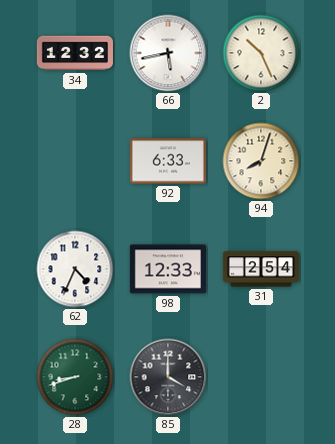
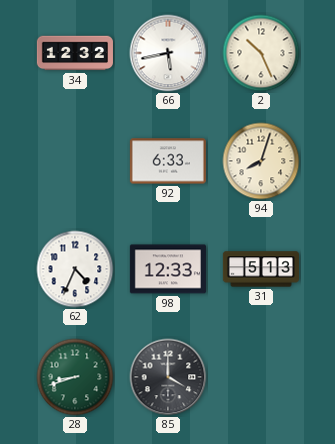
31: 2:54 -> 5:13 (261, 269)
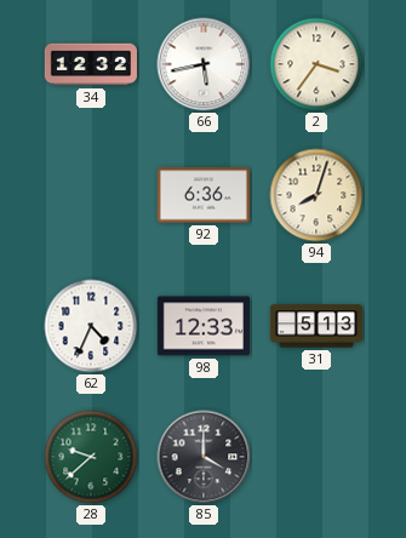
2: 10:26 -> 3:36 (316, 64)
92: 6:33 -> 6:36 (204, 195)
28: 8:42 -> 9:38 (91, 457)
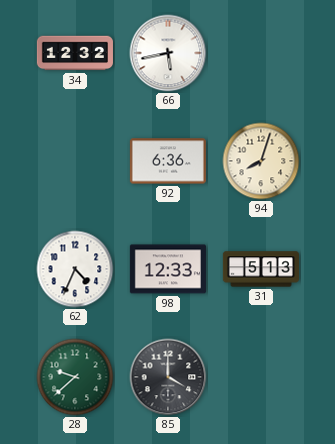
2: 3:36 -> none (316, 64)
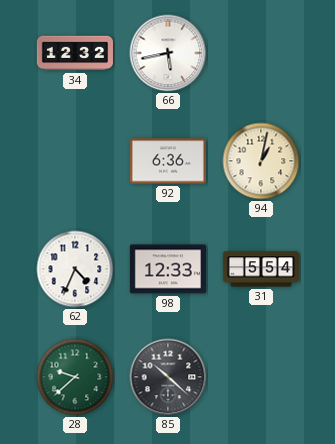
94: 8:03 -> 1:02 (261, 161)
31: 5:13 -> 5:54 (261, 269)
85: 4:00 -> 10:22 (168, 377)
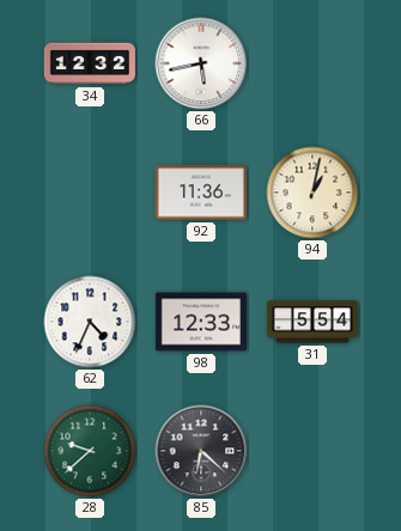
92: 6:36 -> 11:36 (201, 193)
85: 10:22 -> 6:22 (201, 451)
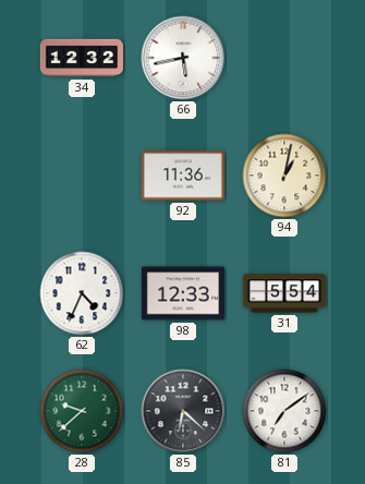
81: none -> 7:09 (284, 411)
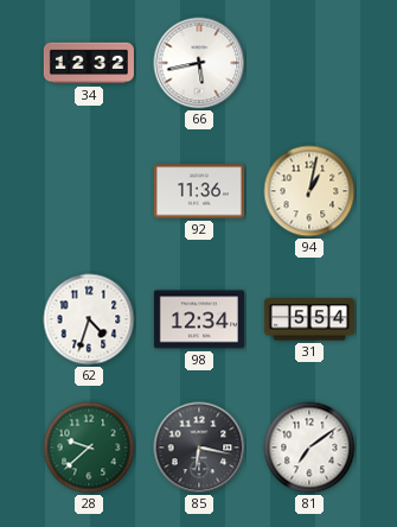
62: 4:34 -> 4:33 (89, 319)
98: 12:33 -> 12:34 (199, 319)
85: 6:22 -> 6:17 (199, 447)
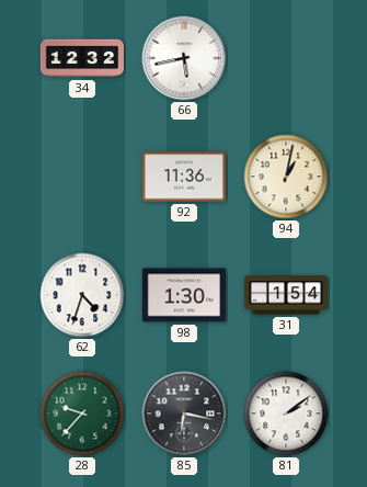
98: 12:34 -> 1:30 (184, 295)
31: 5:54 -> 1:54 (286, 295)
28: 9:38 -> 9:37 (82, 414)
81: 7:09 -> 2:09 (286, 414)
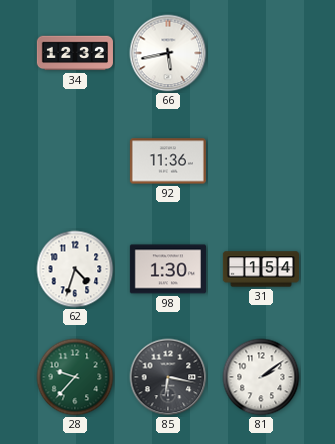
94: 1:02 -> none (286, 177)
